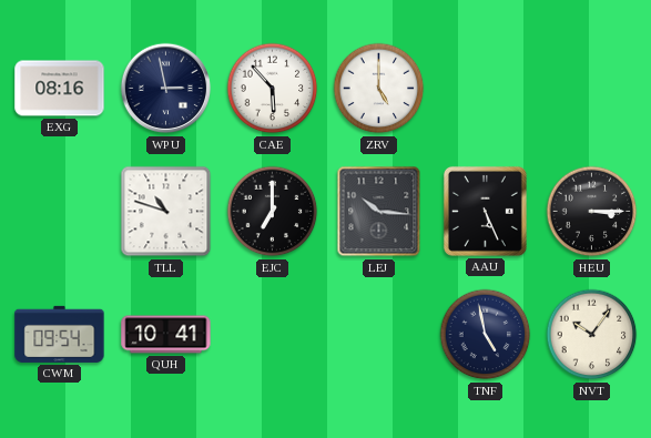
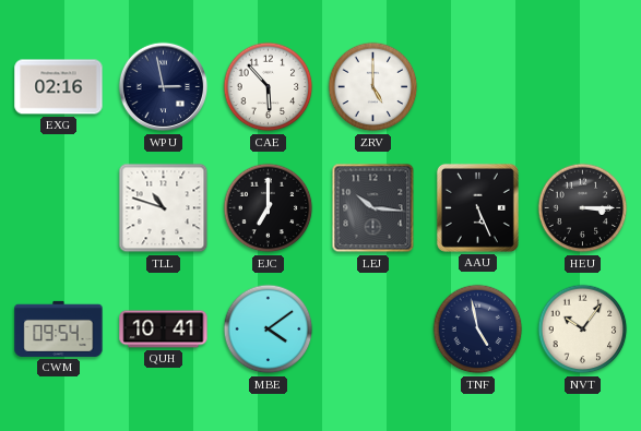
EXG: 08:16 -> 02:16 (59, 87)
MBE: none -> 4:09 (269, 330)
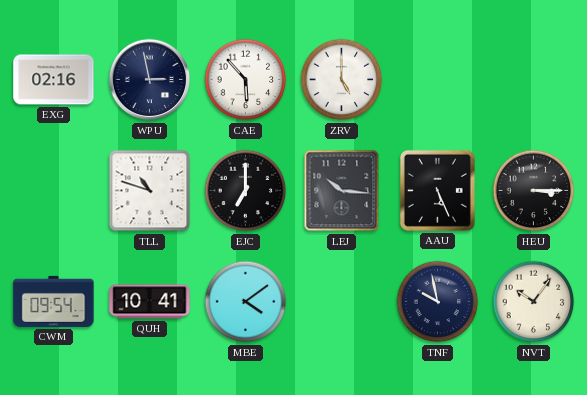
TNF: 4:58 -> 9:58 (438, 302)
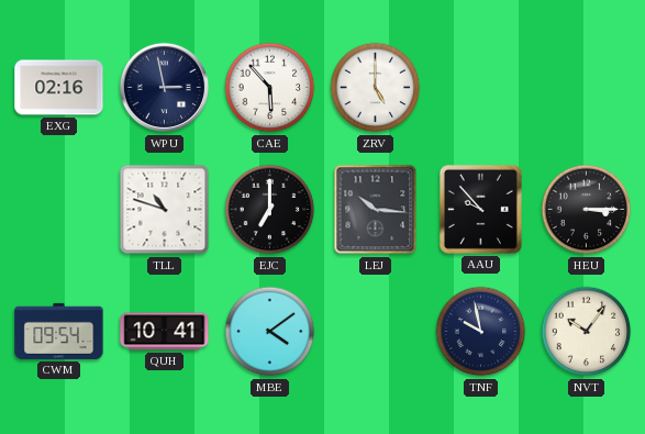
AAU: 5:26 -> 9:53 (480, 209)
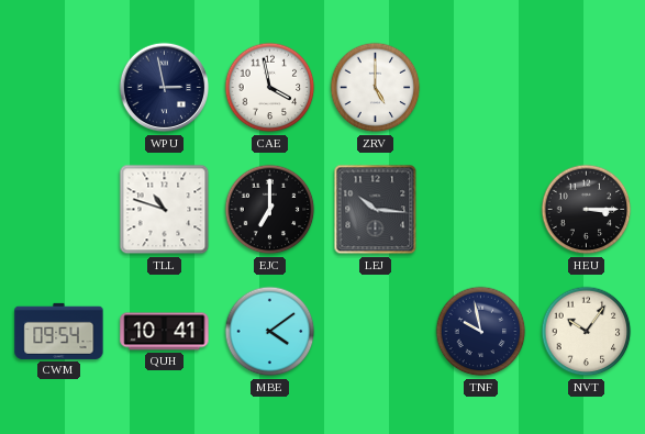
EXG: 02:16 -> none (59, 88)
CAE: 5:53 -> 3:58 (270, 88)
AAU: 9:53 -> none (480, 209)
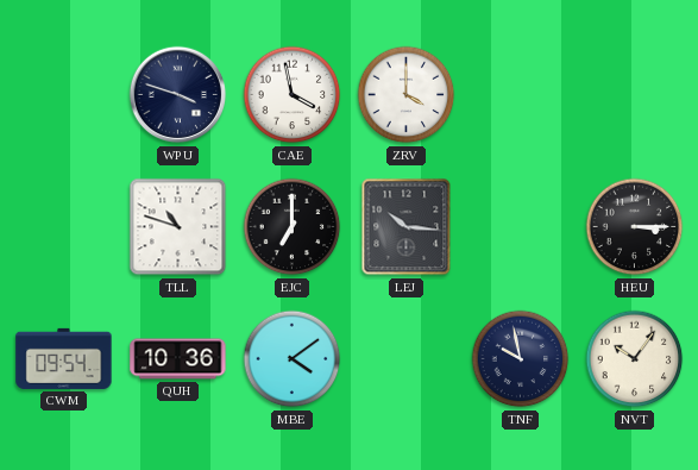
WPU: 2:58 -> 3:48 (178, 95)
ZRV: 5:00 -> 4:00 (407, 95)
QUH: 10:41 -> 10:36 (178, 359)
